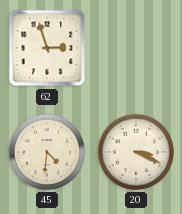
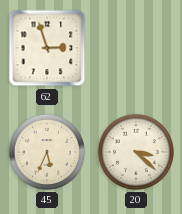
45: 4:31 -> 5:34 (47, 152)
20: 3:19 -> 3:22 (136, 152)
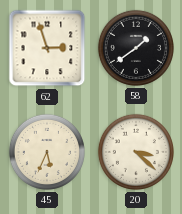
58: none -> 1:39 (136, 48)
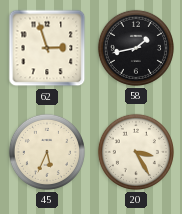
58: 1:39 -> 1:43 (136, 48)
20: 3:22 -> 3:25 (136, 152)
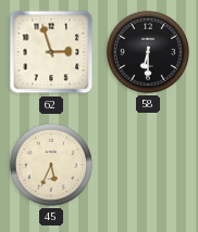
58: 1:43 -> 6:30 (148, 52)
20: 3:25 -> none (136, 152)
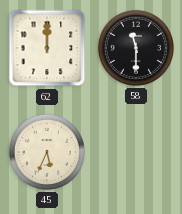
62: 2:57 -> 12:00 (47, 48)
58: 6:30 -> 11:30 (136, 48)
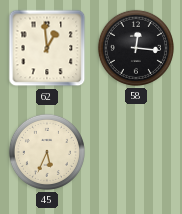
62: 12:00 -> 12:59 (47, 48)
58: 11:30 -> 12:16 (136, 48)
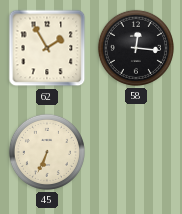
62: 12:59 -> 1:55 (47, 48)
45: 5:34 -> 6:34 (47, 152)
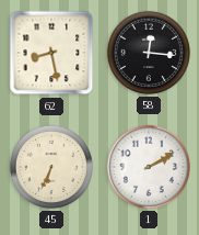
62: 1:55 -> 8:28 (51, 53)
1: none -> 2:10 (149, 167)
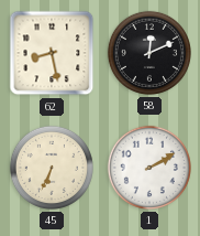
58: 12:16 -> 12:11 (149, 53)
